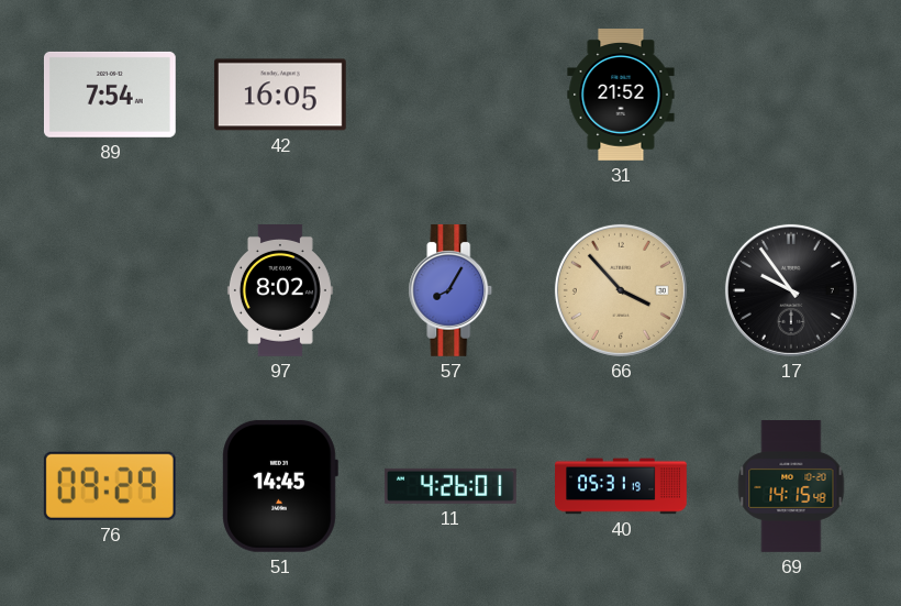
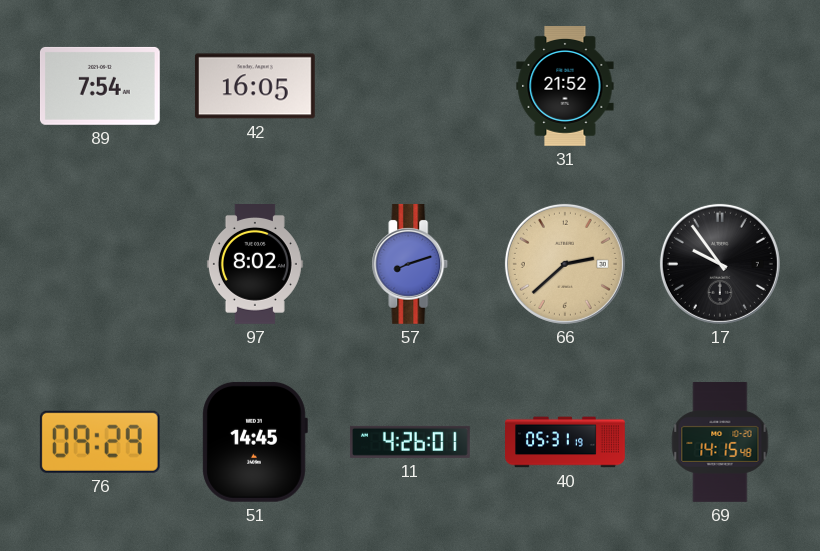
57: 8:05 -> 8:12 (410, 264)
66: 3:53 -> 2:38 (565, 264)
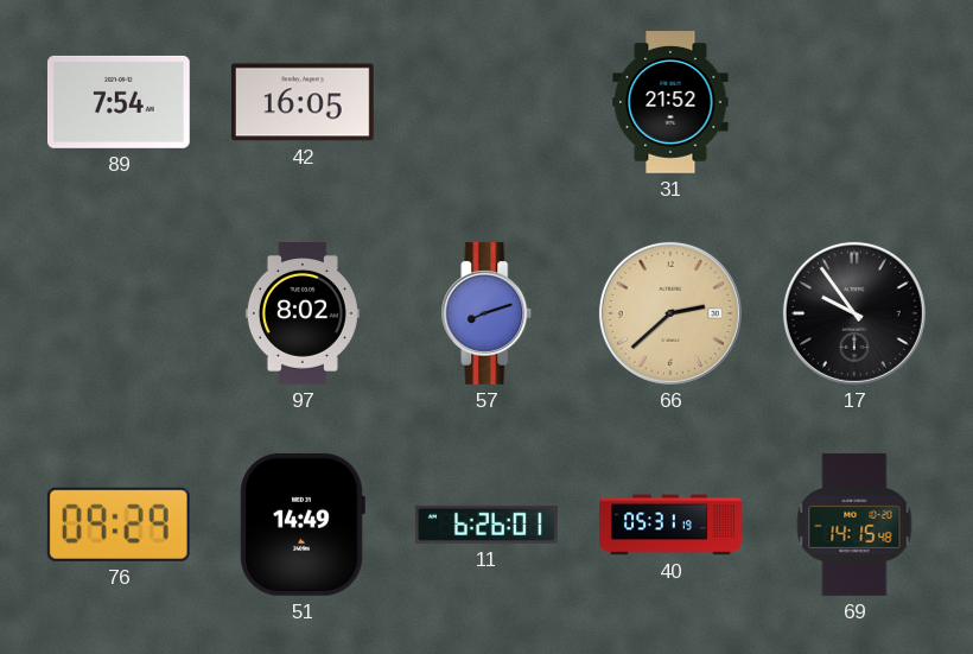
51: 14:45 -> 14:49 (303, 525)
11: 4:26 -> 6:26 (486, 525)
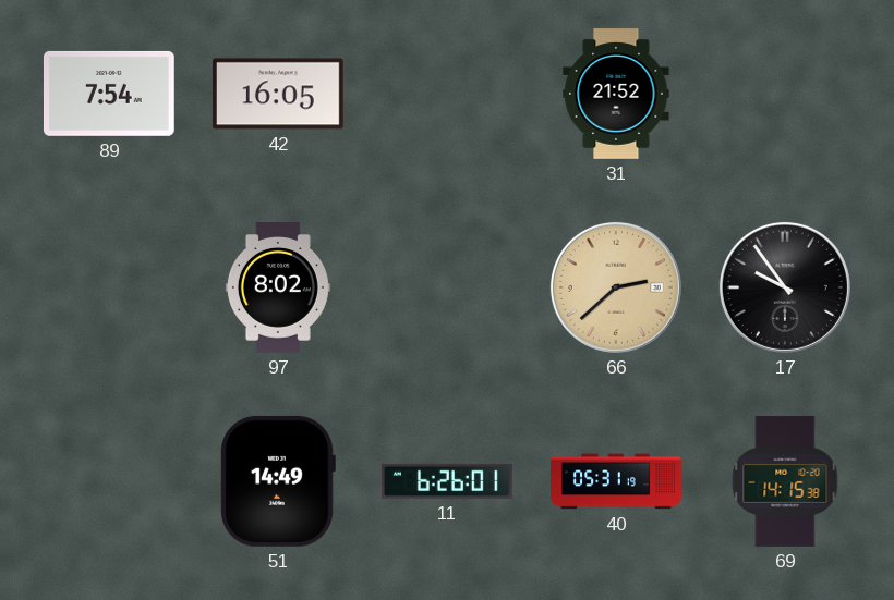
57: 8:12 -> none (486, 313)
76: 09:29 -> none (119, 525)
69: 14:15:48 -> 14:15:38 (785, 482)
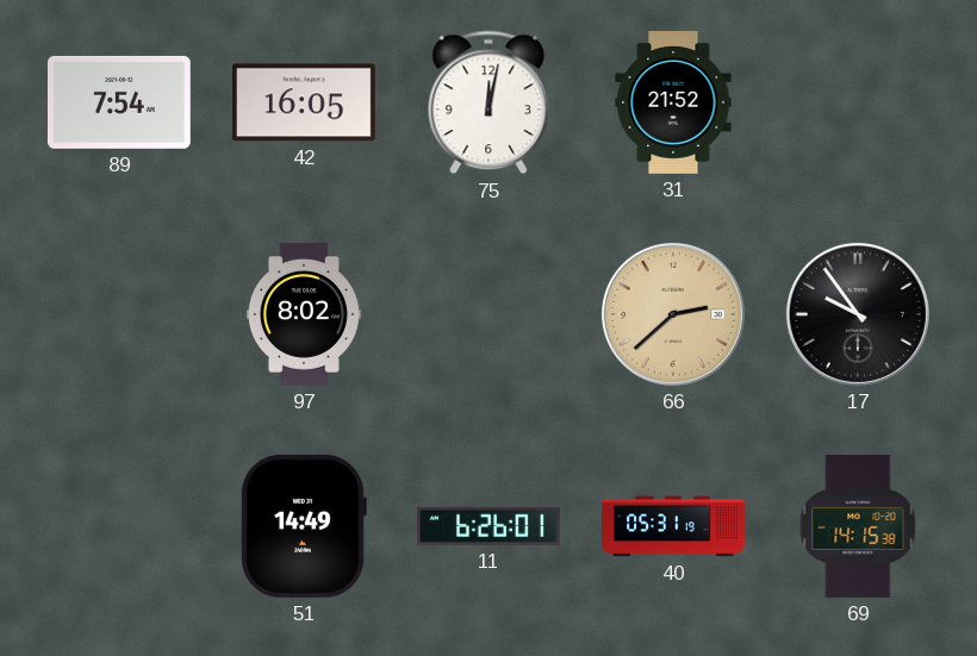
75: none -> 12:02 (488, 102)
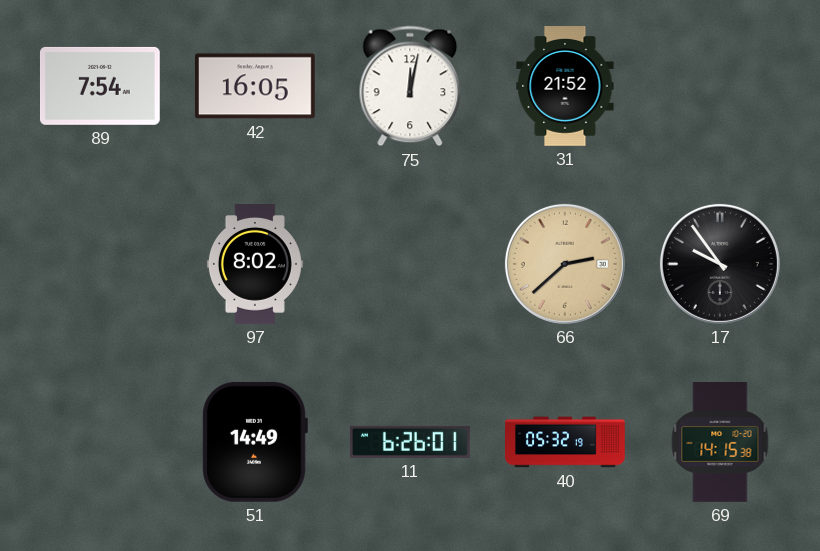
40: 05:31 -> 05:32 (566, 442)
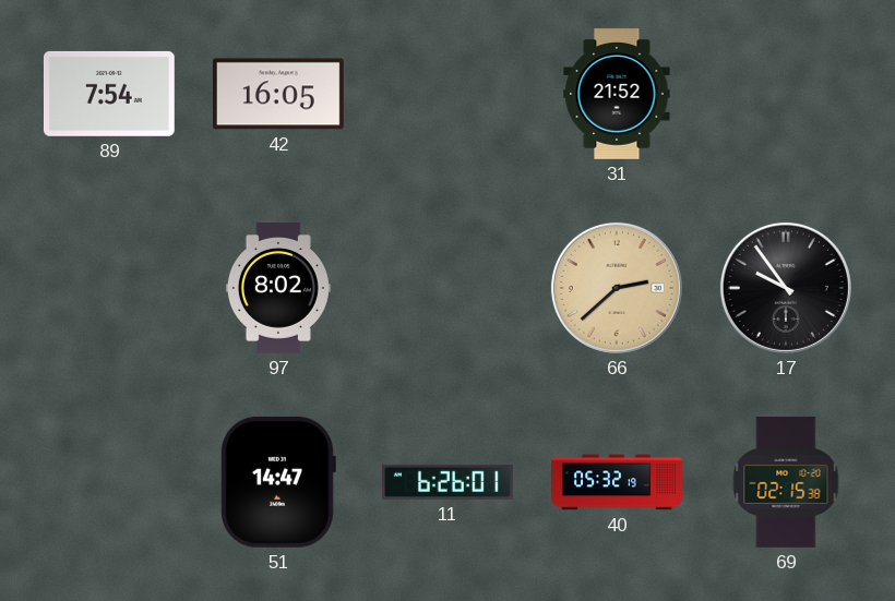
75: 12:02 -> none (410, 86)
51: 14:49 -> 14:47 (278, 482)
69: 14:15 -> 02:15 (786, 483)
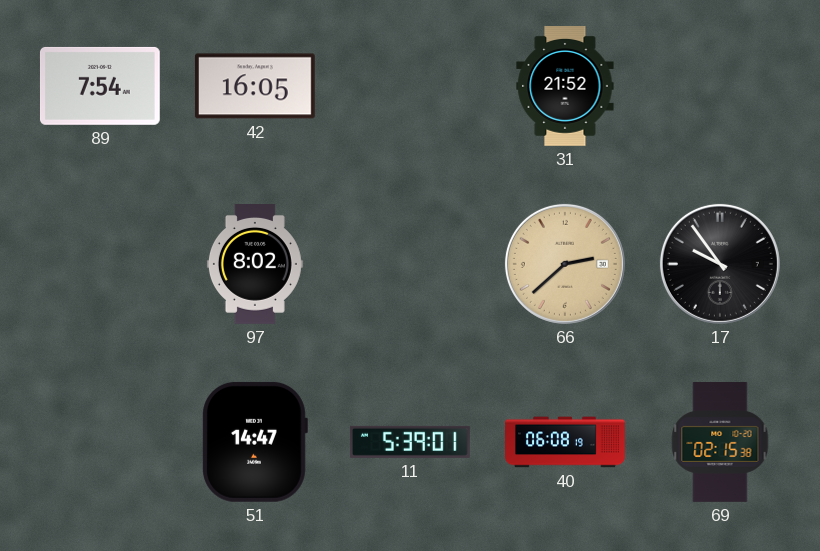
11: 6:26 -> 5:39 (410, 442)
40: 05:32 -> 06:08 (566, 442)
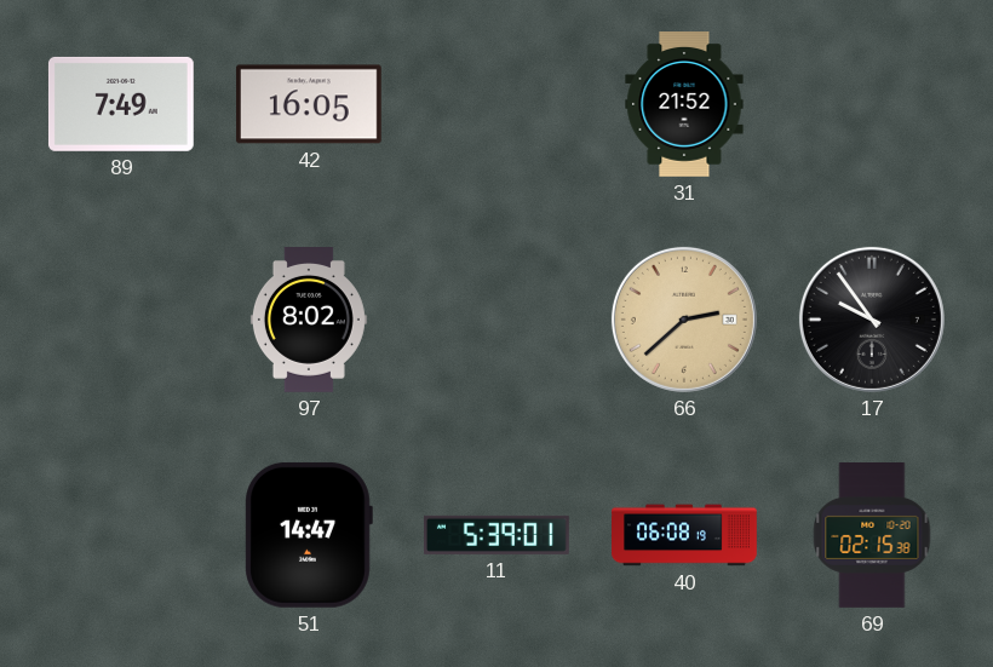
89: 7:54 -> 7:49 (121, 104)
